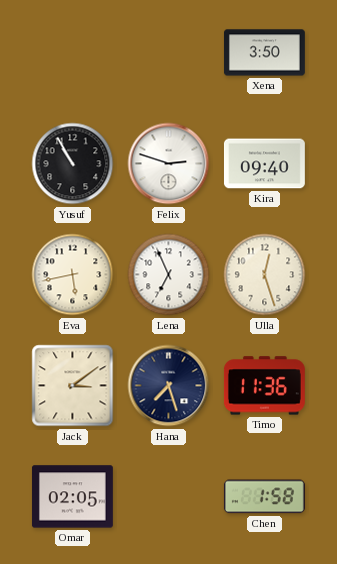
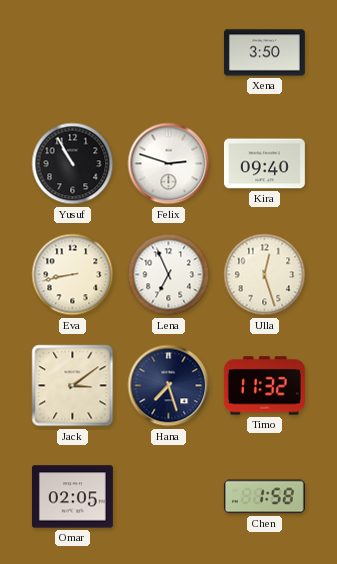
Eva: 5:43 -> 8:43 (73, 275)
Timo: 11:36 -> 11:32 (264, 386)
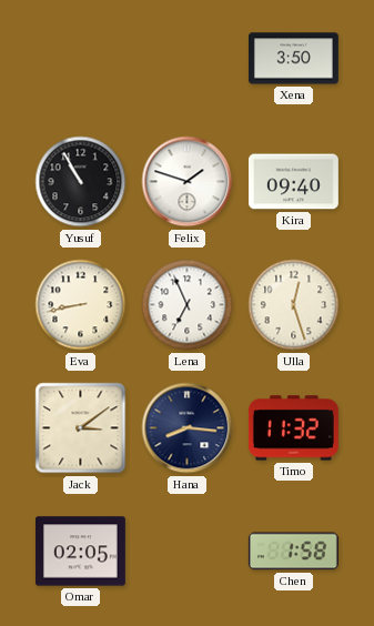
Felix: 2:48 -> 1:48 (188, 182)
Hana: 7:27 -> 8:16 (188, 428)
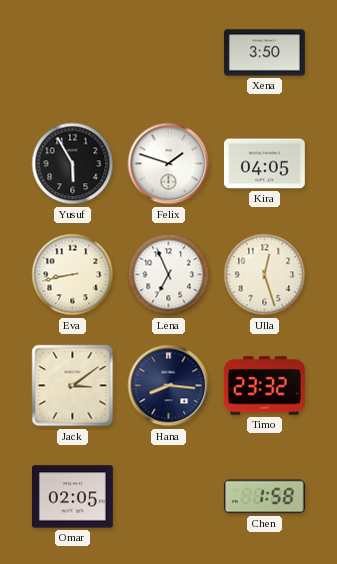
Yusuf: 10:55 -> 5:55 (73, 164)
Kira: 09:40 -> 04:05 (264, 164)
Timo: 11:32 -> 23:32 (264, 386)
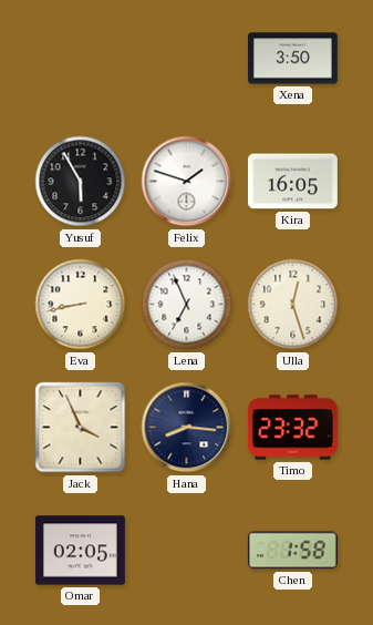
Kira: 04:05 -> 16:05 (292, 182)
Jack: 3:09 -> 3:56 (81, 428)
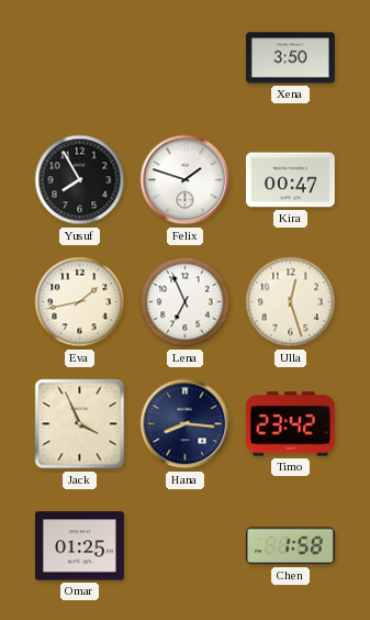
Yusuf: 5:55 -> 7:55 (80, 180)
Kira: 16:05 -> 00:47 (290, 180)
Eva: 8:43 -> 1:43 (80, 302)
Timo: 23:32 -> 23:42 (290, 424)
Omar: 02:05 -> 01:25 (79, 546)
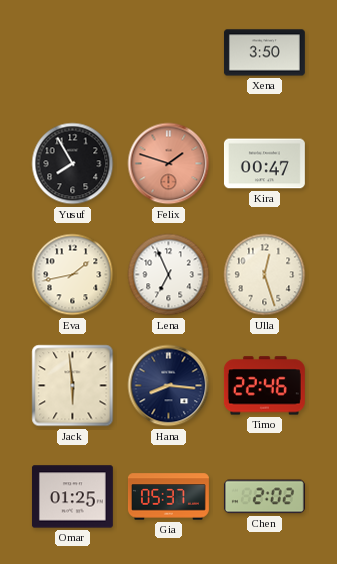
Felix dial: white -> salmon (169, 164)
Jack: 3:56 -> 5:59 (73, 386)
Timo: 23:42 -> 22:46 (264, 386)
Gia: none -> 05:37 (168, 497)
Chen: 1:58 -> 2:02 (264, 497)
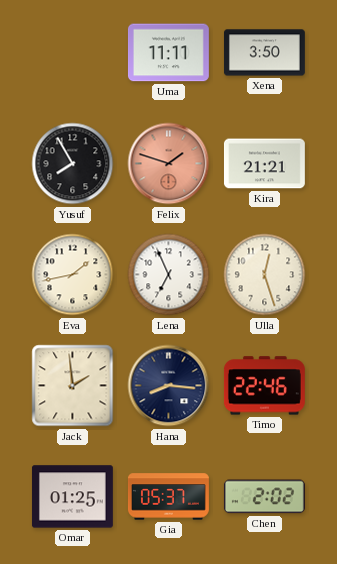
Uma: none -> 11:11 (168, 53)
Kira: 00:47 -> 21:21 (264, 164)
Jack: 5:59 -> 1:59 (73, 386)
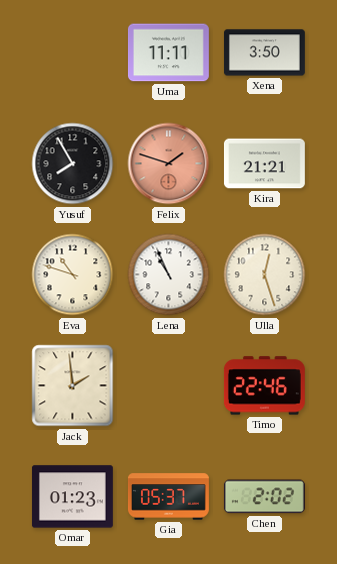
Eva: 1:43 -> 10:48 (73, 275)
Lena: 6:56 -> 10:56 (169, 275)
Hana: 8:16 -> none (169, 386)
Omar: 01:25 -> 01:23 (72, 497)
